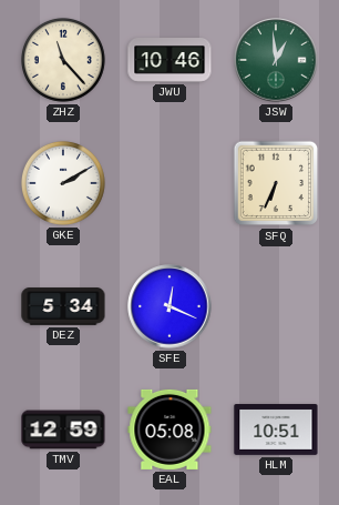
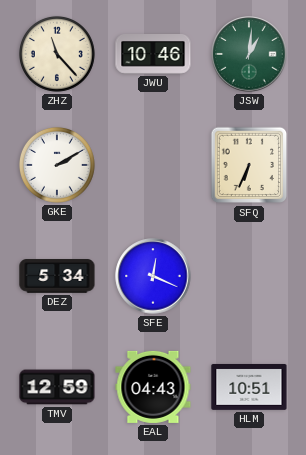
JSW: 12:59 -> 1:01 (249, 54)
EAL: 05:08 -> 04:43 (153, 387)
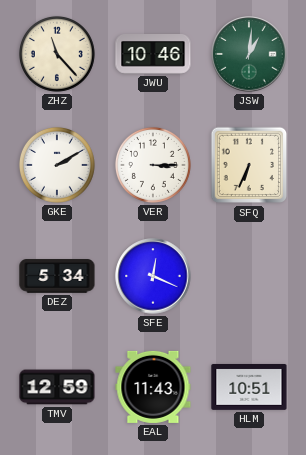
VER: none -> 3:15 (153, 165)
EAL: 04:43 -> 11:43 (153, 387)
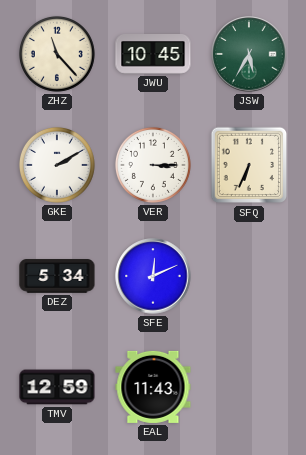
JWU: 10:46 -> 10:45 (153, 54)
JSW: 1:01 -> 5:35 (249, 54)
SFE: 12:19 -> 12:11 (153, 276)
HLM: 10:51 -> none (249, 387)
